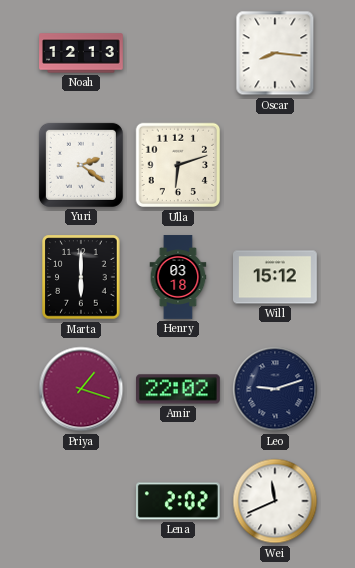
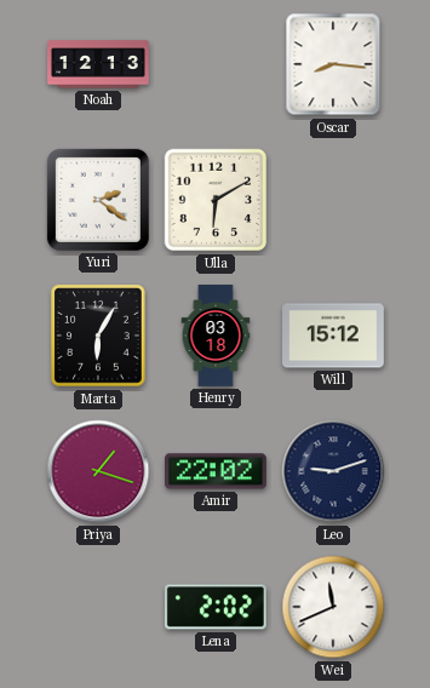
Ulla: 6:12 -> 6:10 (216, 200)
Marta: 6:00 -> 6:05 (98, 336)
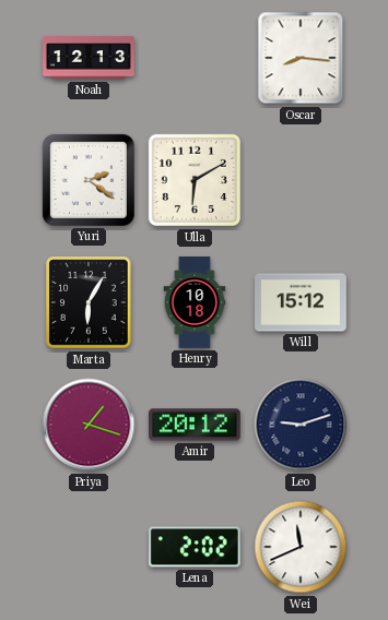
Henry: 03:18 -> 10:18 (195, 302)
Amir: 22:02 -> 20:12 (196, 425)
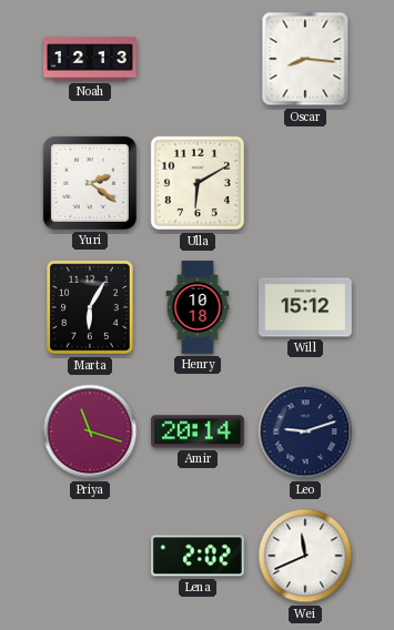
Priya: 1:18 -> 11:18 (90, 431)
Amir: 20:12 -> 20:14 (199, 431)
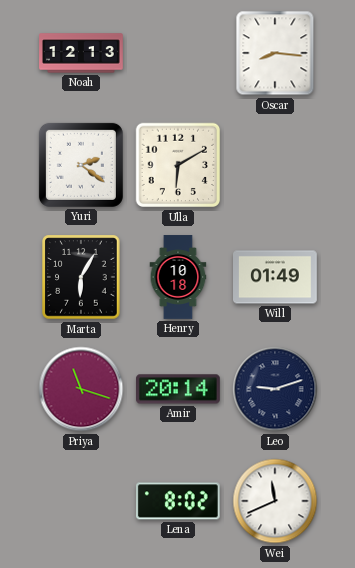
Will: 15:12 -> 01:49 (276, 277)
Lena: 2:02 -> 8:02 (178, 501)
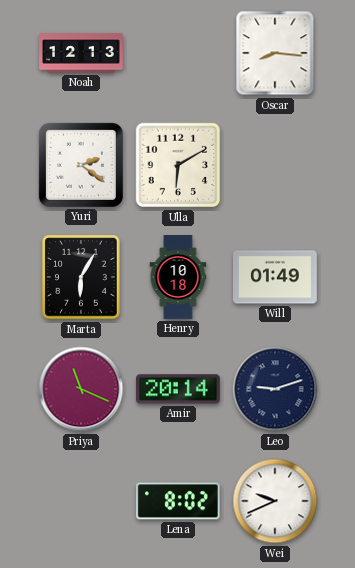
Priya: 11:18 -> 11:19 (81, 389)
Wei: 11:41 -> 9:41 (275, 501)
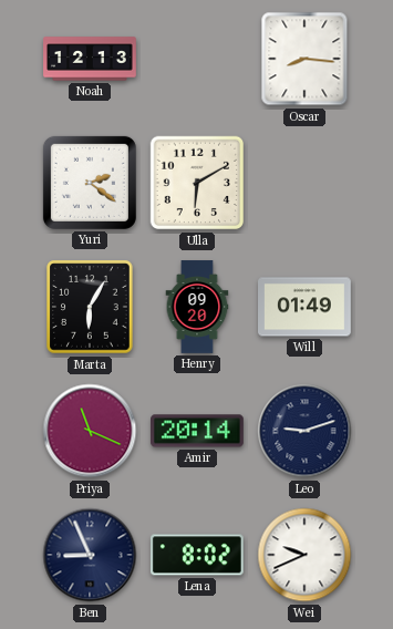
Henry: 10:18 -> 09:20 (197, 307)
Ben: none -> 8:56 (90, 555)
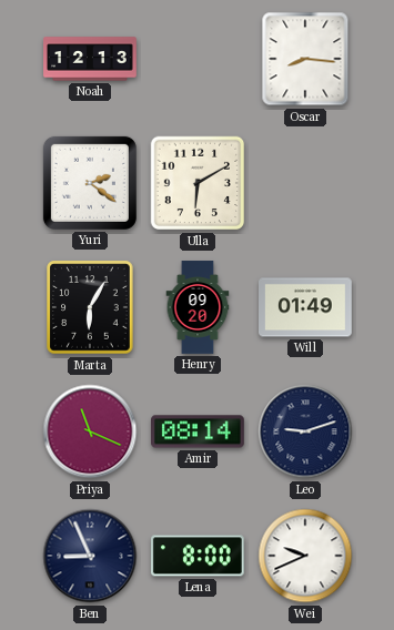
Amir: 20:14 -> 08:14 (199, 431)
Lena: 8:02 -> 8:00 (198, 556)
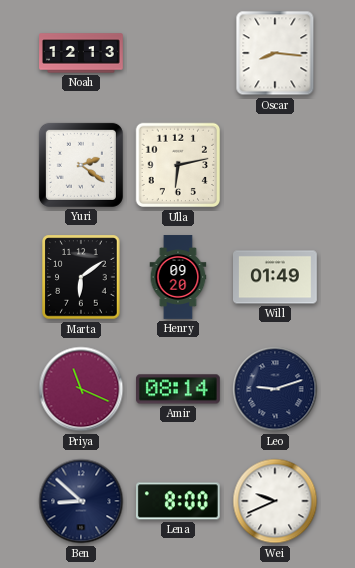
Ulla: 6:10 -> 6:13 (178, 165)
Marta: 6:05 -> 6:09 (81, 277)
Ben: 8:56 -> 8:52 (81, 501)
